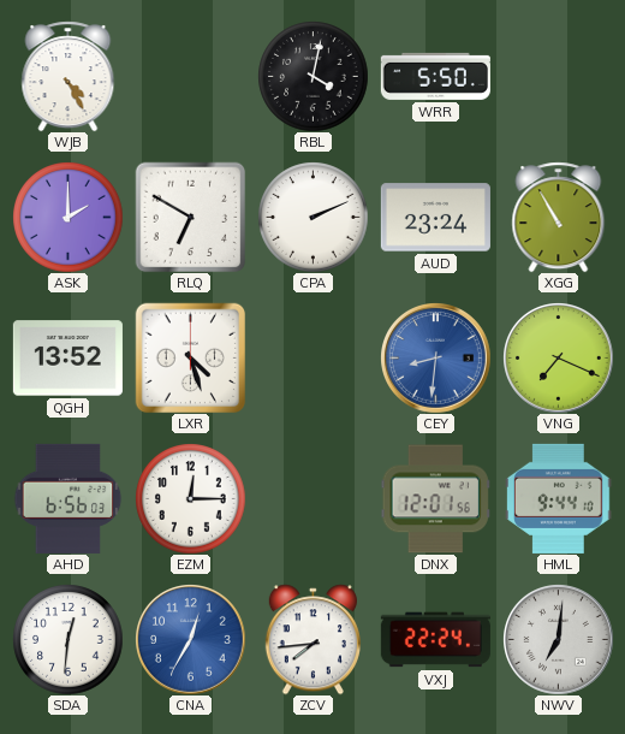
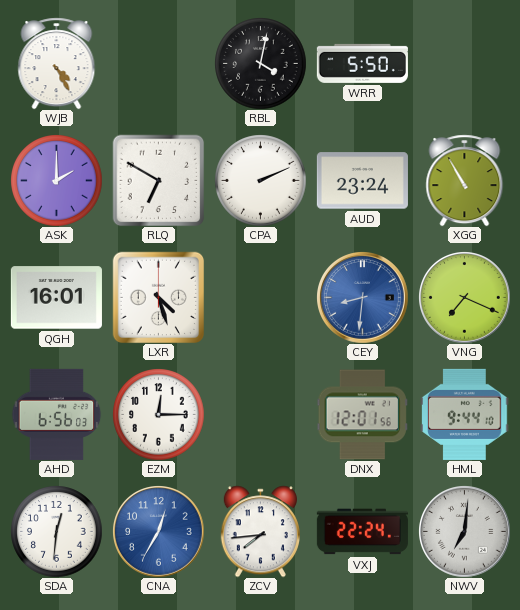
QGH: 13:52 -> 16:01 (56, 298)
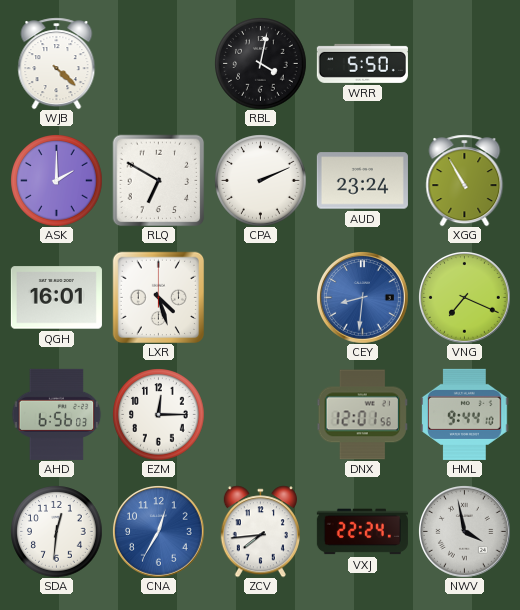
WJB: 4:25 -> 4:22 (57, 63)
NWV: 7:01 -> 3:58 (465, 532)
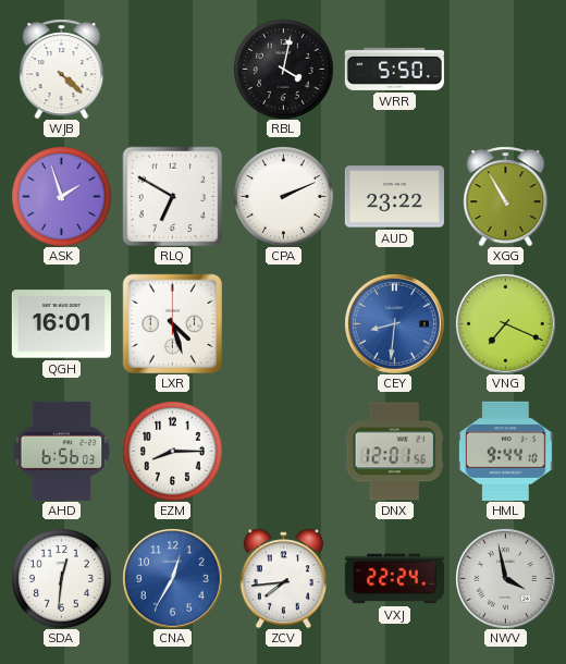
ASK: 2:00 -> 1:57 (61, 196)
AUD: 23:24 -> 23:22 (394, 197)
EZM: 12:15 -> 8:15 (172, 451)
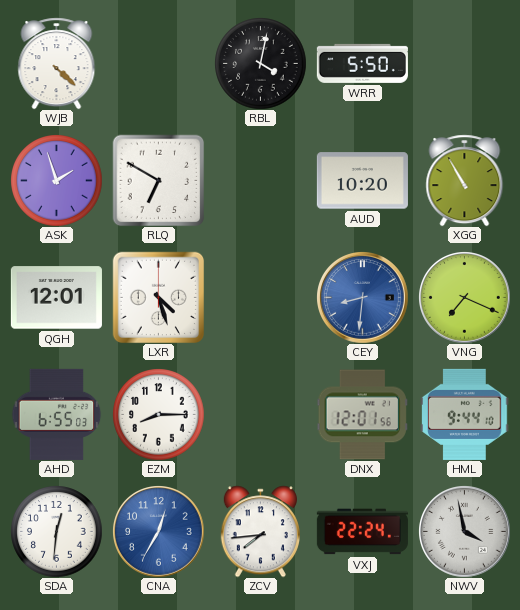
CPA: 2:11 -> none (283, 196)
AUD: 23:22 -> 10:20 (362, 181)
QGH: 16:01 -> 12:01 (56, 298)
AHD: 6:56 -> 6:55 (57, 414)
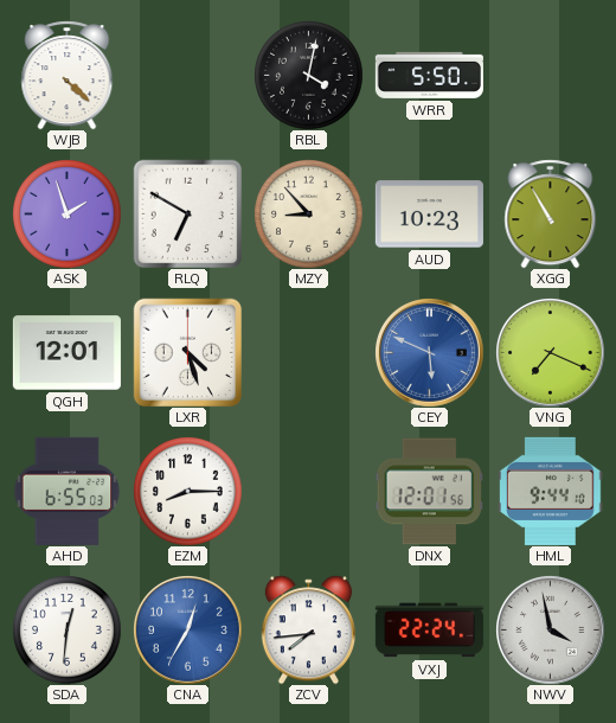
MZY: none -> 8:53 (308, 213)
AUD: 10:20 -> 10:23 (429, 215)
CEY: 8:31 -> 5:49 (430, 353)
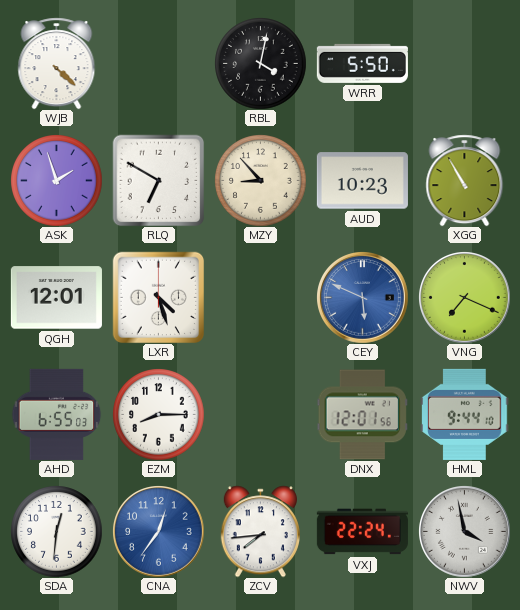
CNA: 12:35 -> 12:36 (159, 532)
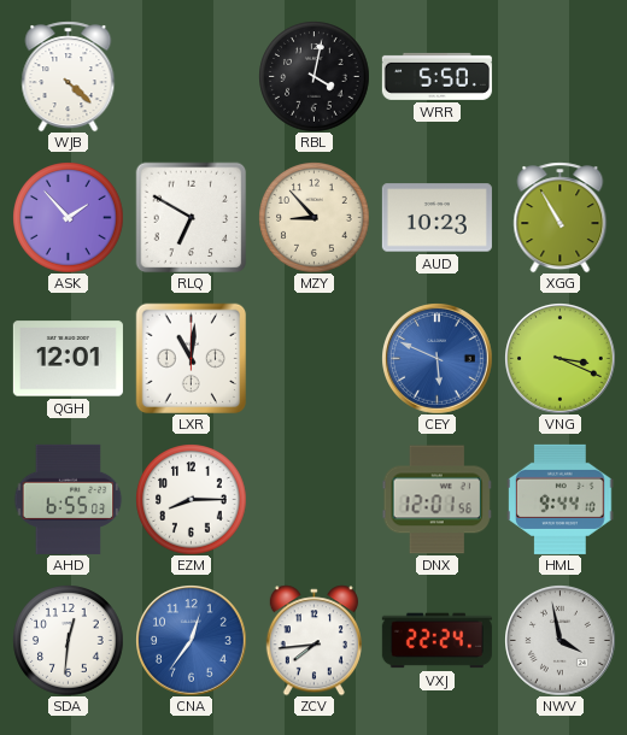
ASK: 1:57 -> 1:53 (68, 217)
LXR: 4:27 -> 11:01 (191, 358)
VNG: 7:19 -> 3:19 (561, 359)
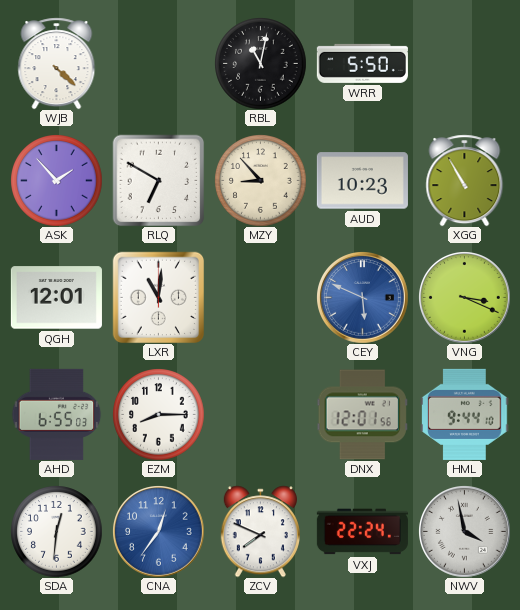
RBL: 4:02 -> 11:02 (260, 63)
ZCV: 7:44 -> 7:49 (260, 531)
